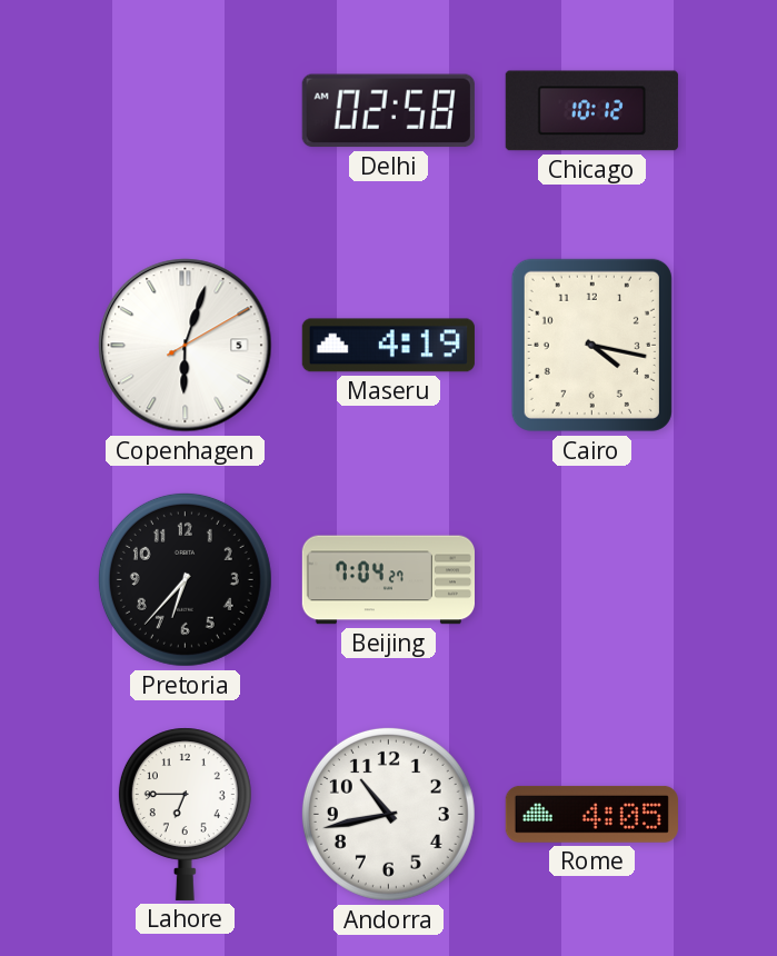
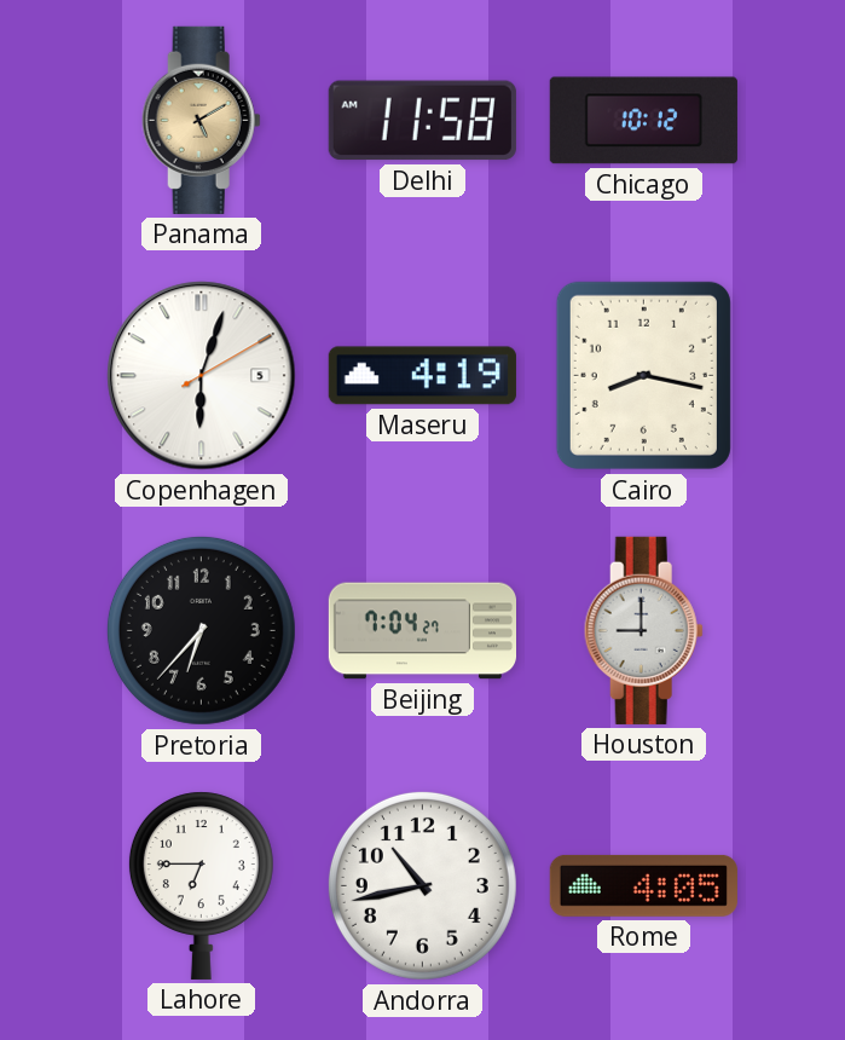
Panama: none -> 5:10 (201, 120)
Delhi: 02:58 -> 11:58 (422, 121)
Cairo: 4:17 -> 8:17 (643, 375)
Houston: none -> 9:00 (643, 630)
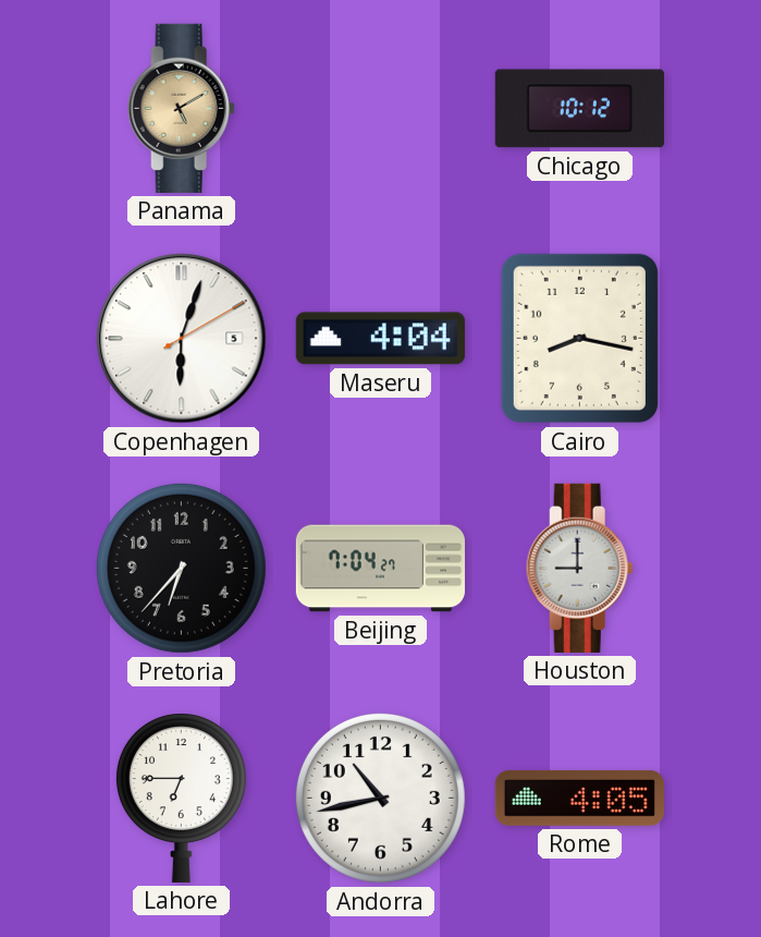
Delhi: 11:58 -> none (422, 121)
Maseru: 4:19 -> 4:04 (380, 339)
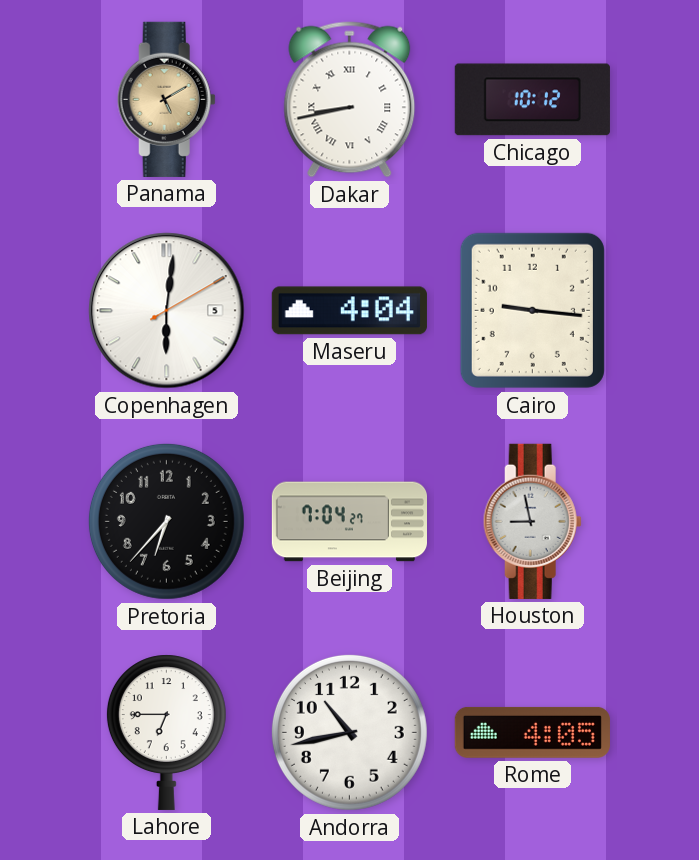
Dakar: none -> 8:43 (350, 100)
Copenhagen: 6:03 -> 6:01 (167, 311)
Cairo: 8:17 -> 9:16 (532, 310)
Houston: 9:00 -> 8:58 (532, 521)
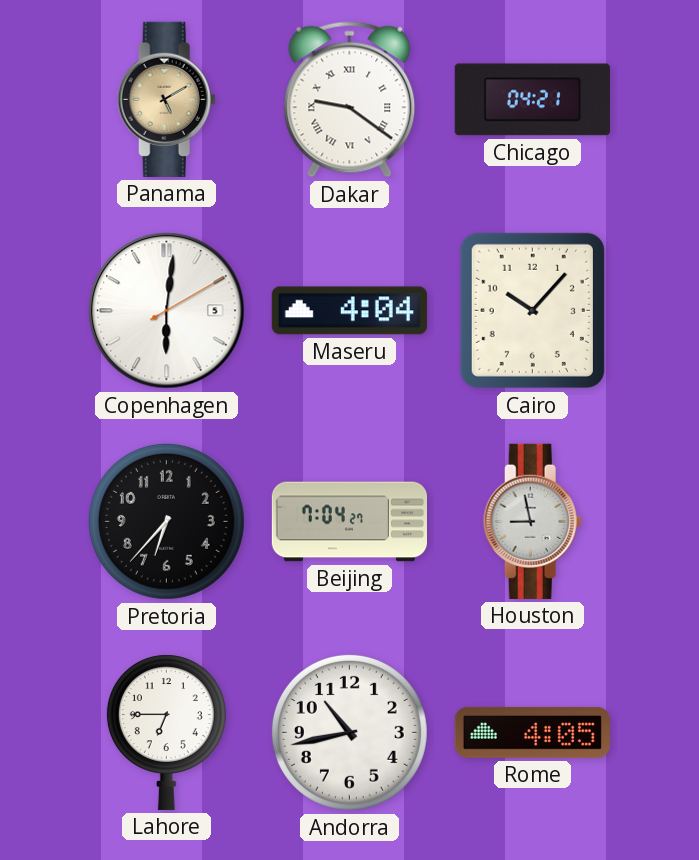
Dakar: 8:43 -> 9:21 (350, 100)
Chicago: 10:12 -> 04:21 (532, 100)
Cairo: 9:16 -> 10:07 (532, 310)
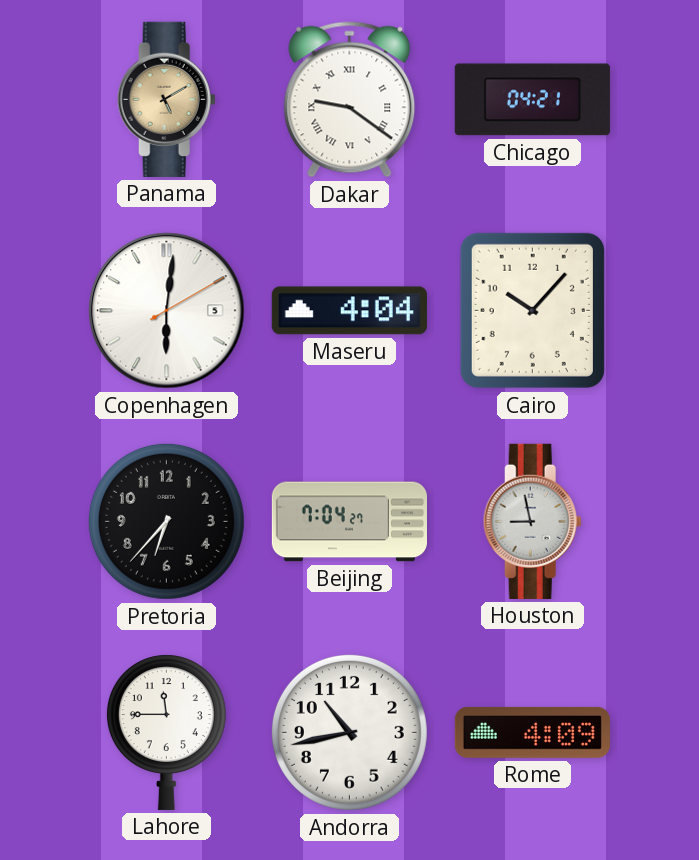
Lahore: 6:45 -> 11:45 (166, 732)
Rome: 4:05 -> 4:09 (532, 732)
